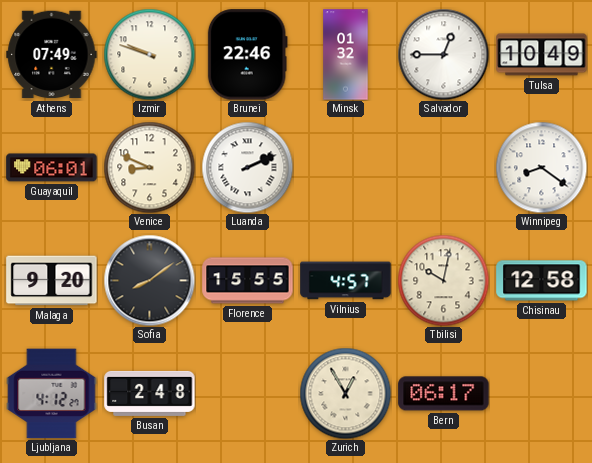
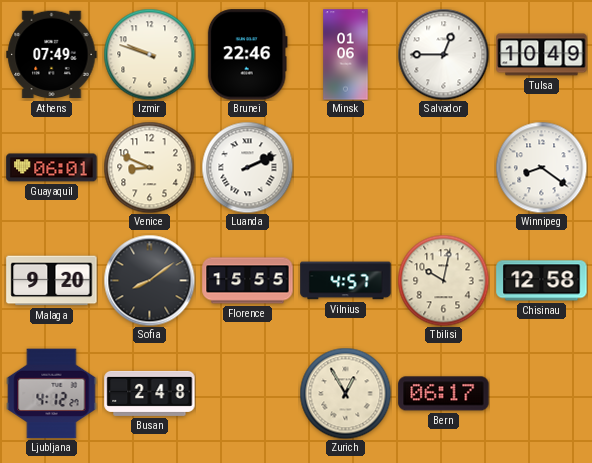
Minsk: 01:32 -> 01:06 (346, 55)
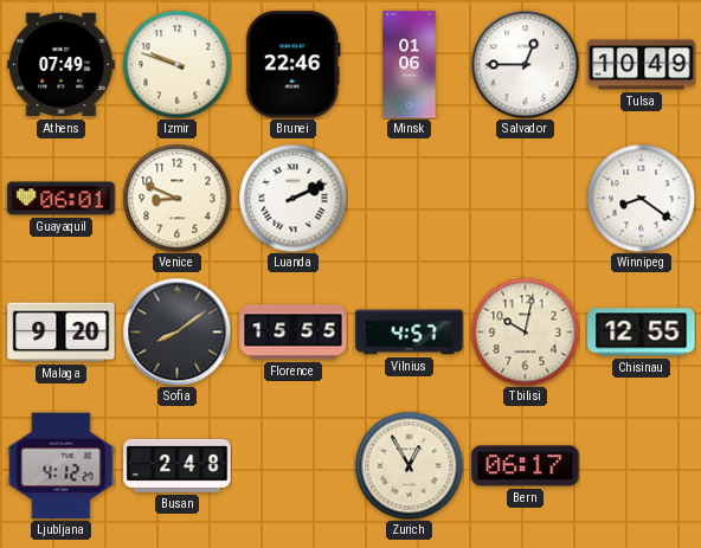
Chisinau: 12:58 -> 12:55 (642, 333)
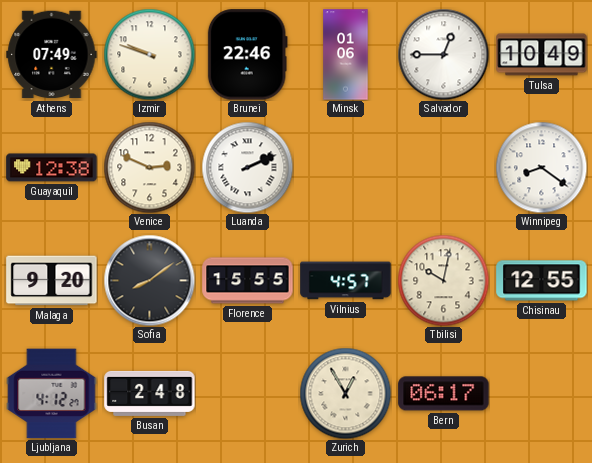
Guayaquil: 06:01 -> 12:38 (52, 168)
Venice: 8:49 -> 2:49 (149, 167)
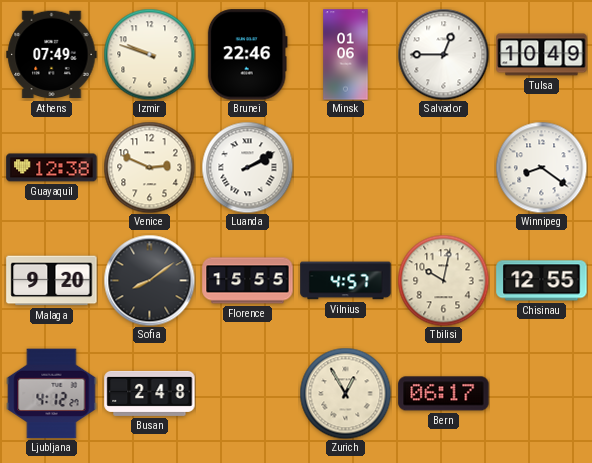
Luanda: 2:11 -> 2:10 (247, 167)
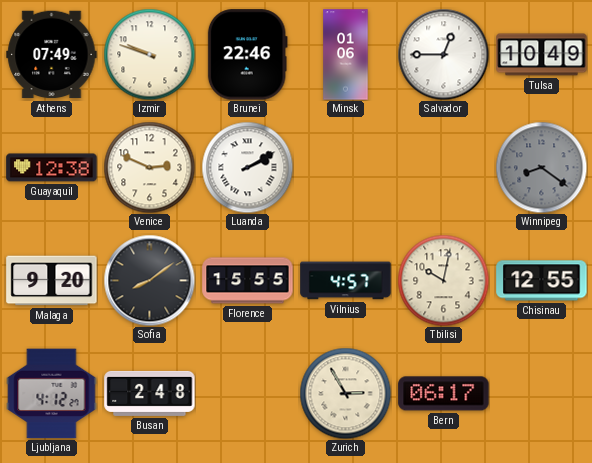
Winnipeg dial: white -> grey (541, 167)
Zurich: 12:55 -> 2:55 (345, 393)
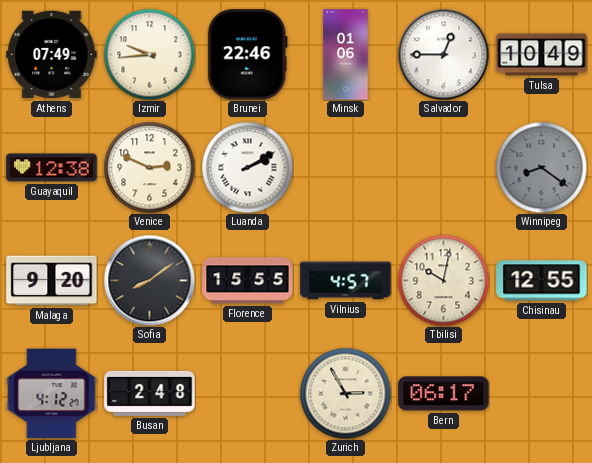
Izmir: 9:48 -> 9:44 (149, 54)
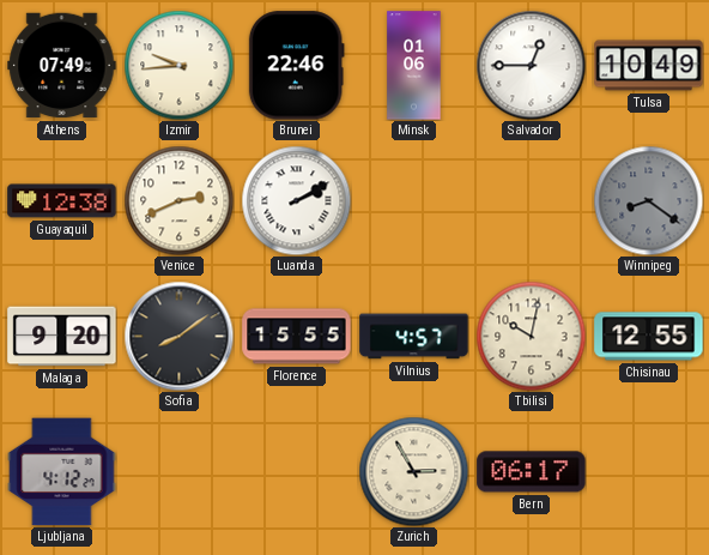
Venice: 2:49 -> 2:41 (178, 200)
Busan: 2:48 -> none (150, 393)
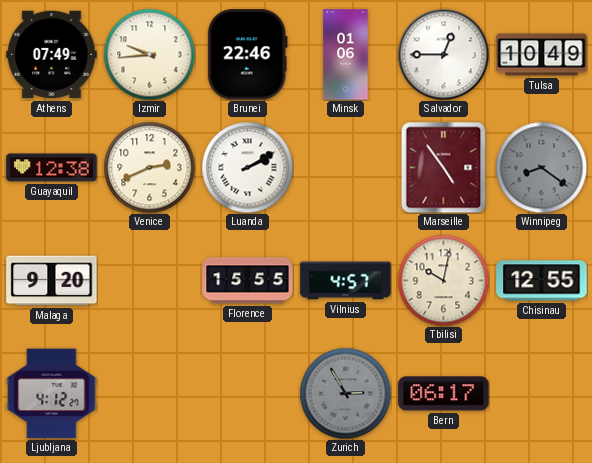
Marseille: none -> 4:54 (444, 167)
Sofia: 8:09 -> none (178, 336)
Zurich dial: cream -> grey (345, 393)
